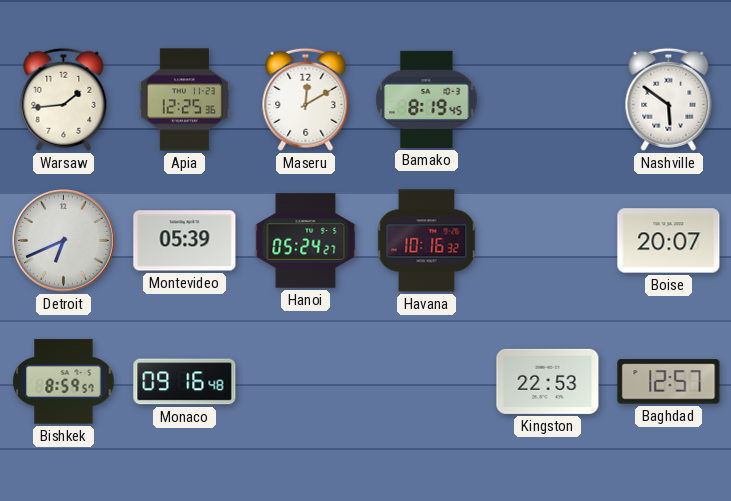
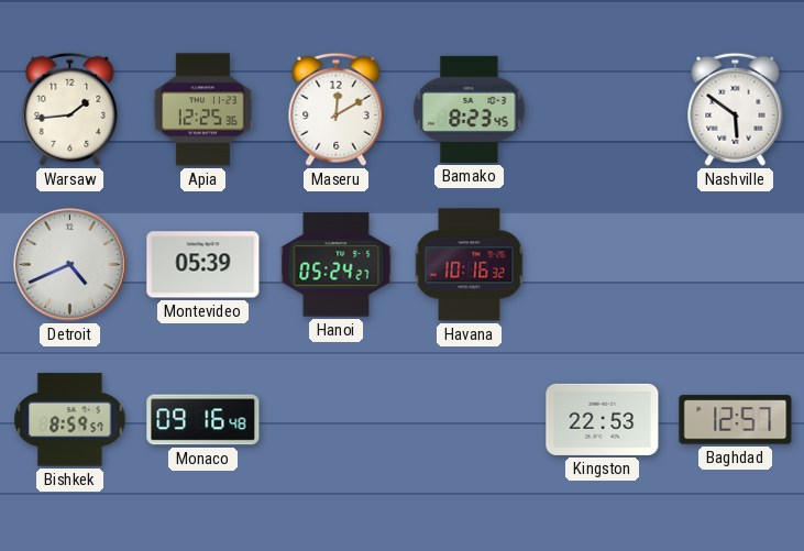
Bamako: 8:19 -> 8:23 (470, 109)
Detroit: 6:41 -> 4:41 (70, 265)
Boise: 20:07 -> none (669, 241)
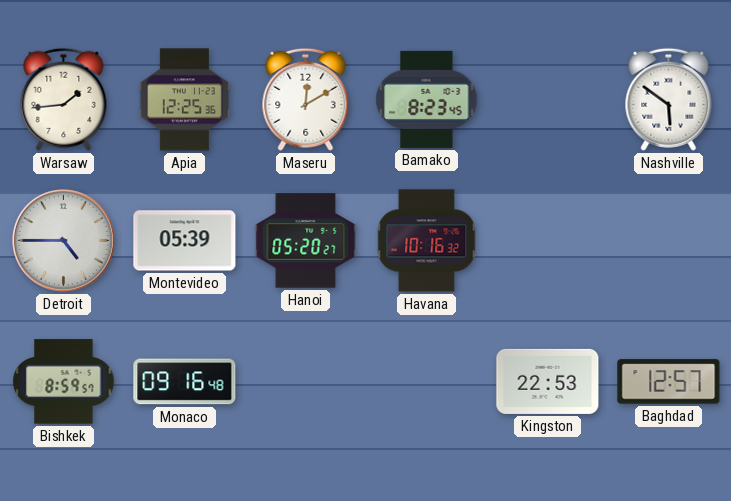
Detroit: 4:41 -> 4:45 (64, 241)
Hanoi: 05:24 -> 05:20 (306, 241)
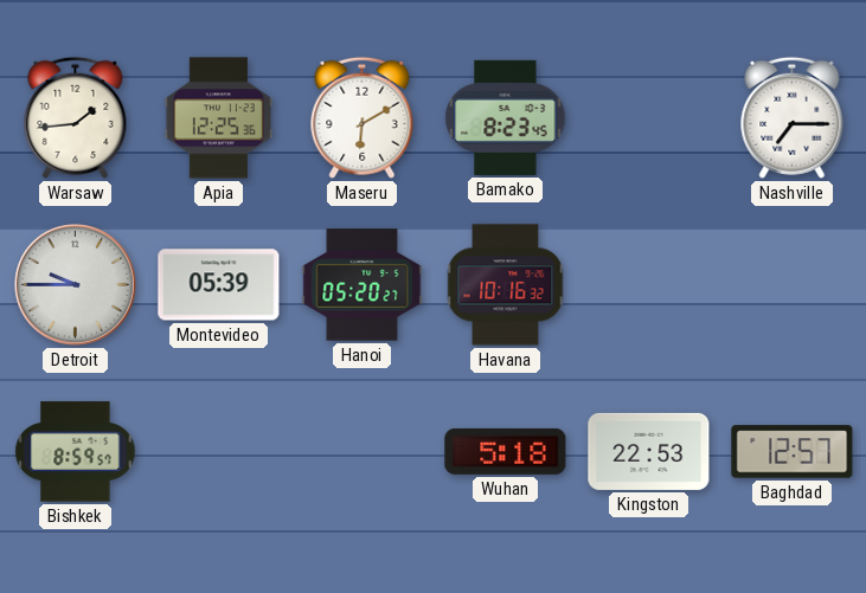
Maseru: 12:10 -> 6:10 (363, 117)
Nashville: 5:51 -> 7:15 (793, 117)
Detroit: 4:45 -> 9:45 (76, 285)
Monaco: 09:16 -> none (185, 382)
Wuhan: none -> 5:18 (506, 451)
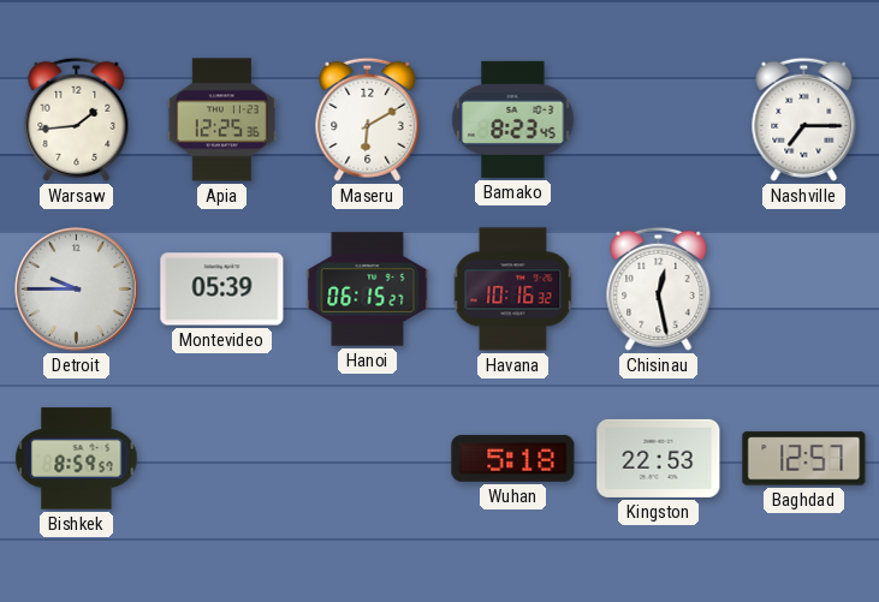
Hanoi: 05:20 -> 06:15 (368, 290)
Chisinau: none -> 12:28 (659, 288)
